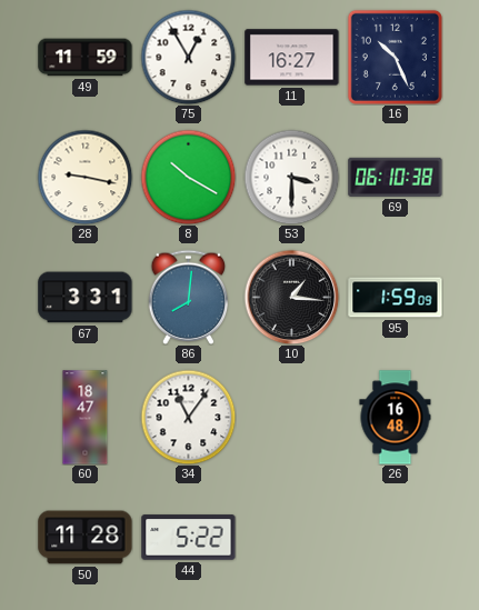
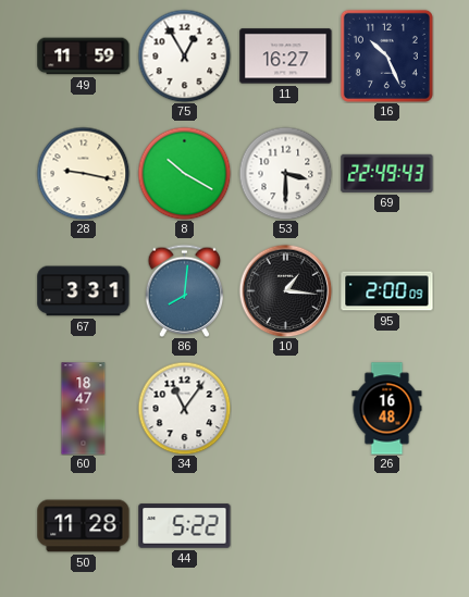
69: 06:10 -> 22:49 (387, 173)
95: 1:59 -> 2:00 (387, 291)
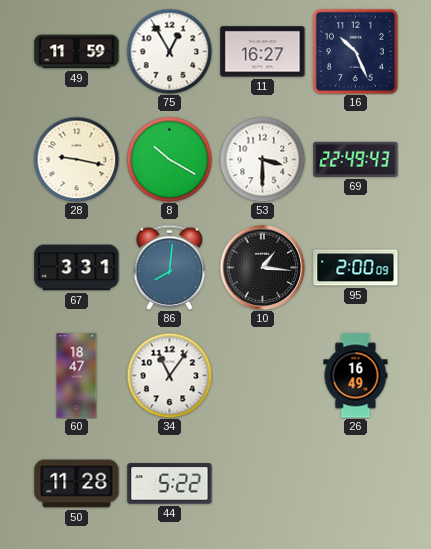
26: 16:48 -> 16:49 (356, 376)
